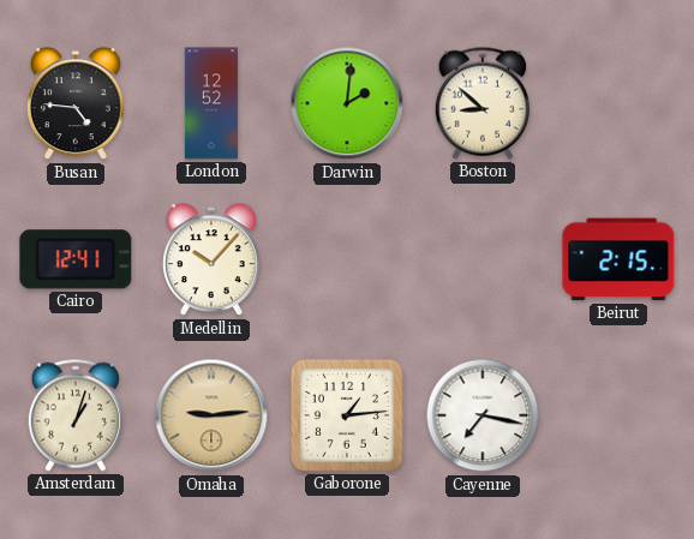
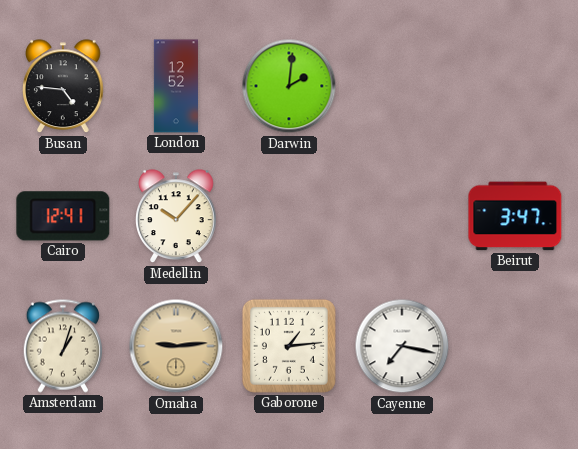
Boston: 8:52 -> none (481, 103)
Beirut: 2:15 -> 3:47 (515, 216)
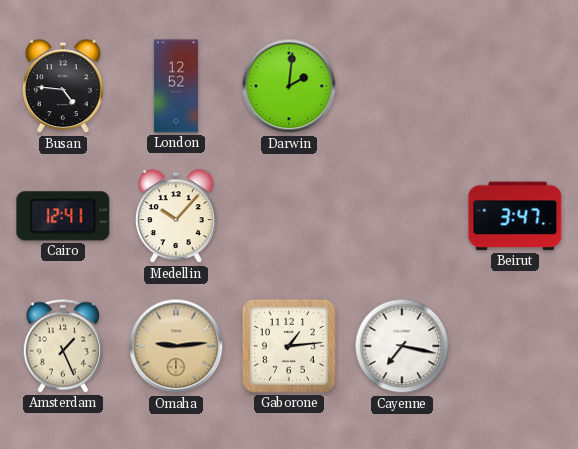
Amsterdam: 1:03 -> 1:26 (62, 346)
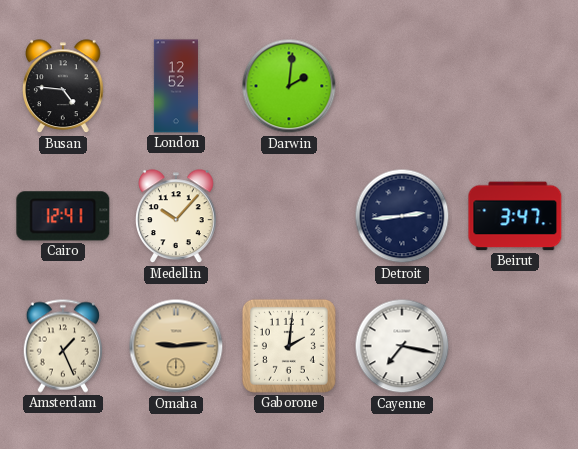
Detroit: none -> 2:44 (402, 216)
Gaborone: 1:14 -> 2:01 (289, 346)
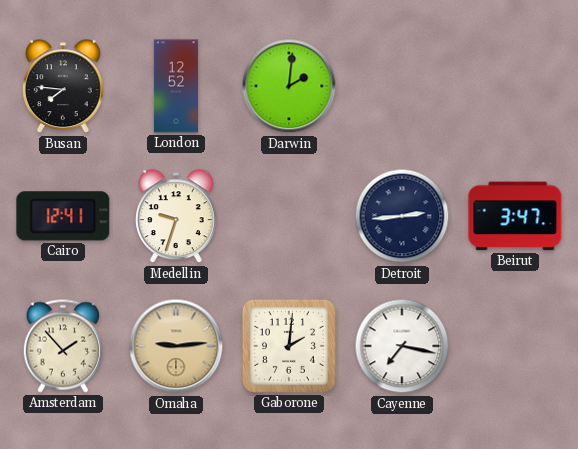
Busan: 4:46 -> 7:46 (64, 87)
Medellin: 10:07 -> 9:33 (177, 217)
Amsterdam: 1:26 -> 1:53 (62, 346)
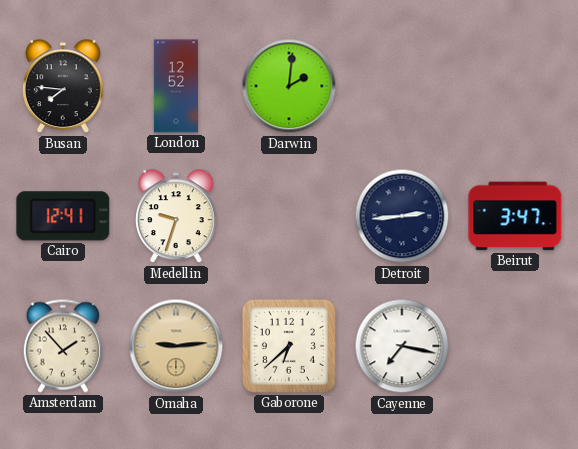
Gaborone: 2:01 -> 6:38 (289, 346)
